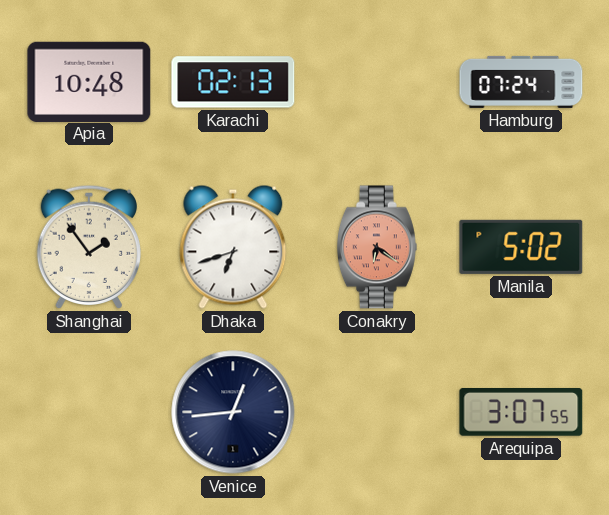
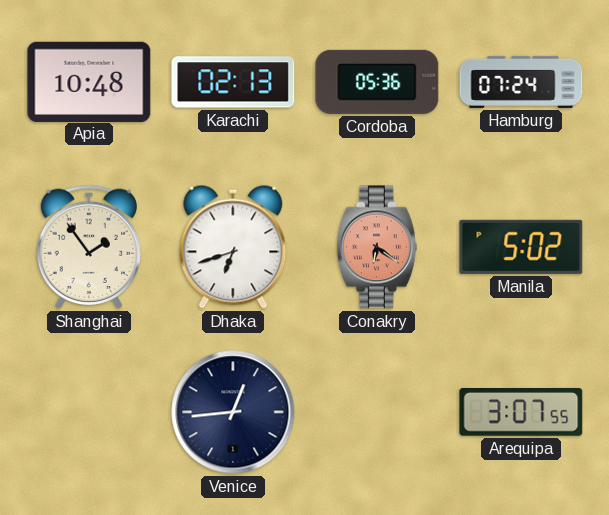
Cordoba: none -> 05:36 (377, 82)
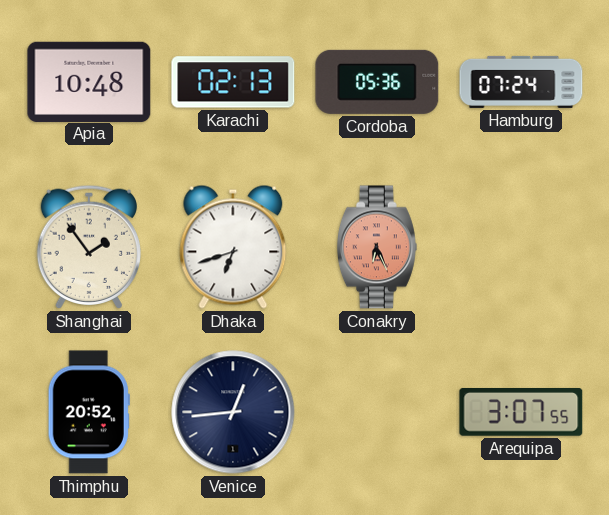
Conakry: 6:21 -> 6:26 (377, 247)
Manila: 5:02 -> none (521, 247)
Thimphu: none -> 20:52 (89, 412)
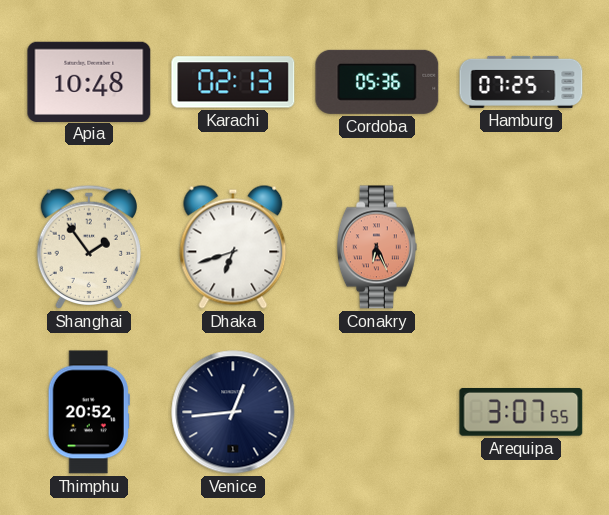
Hamburg: 07:24 -> 07:25 (521, 82)
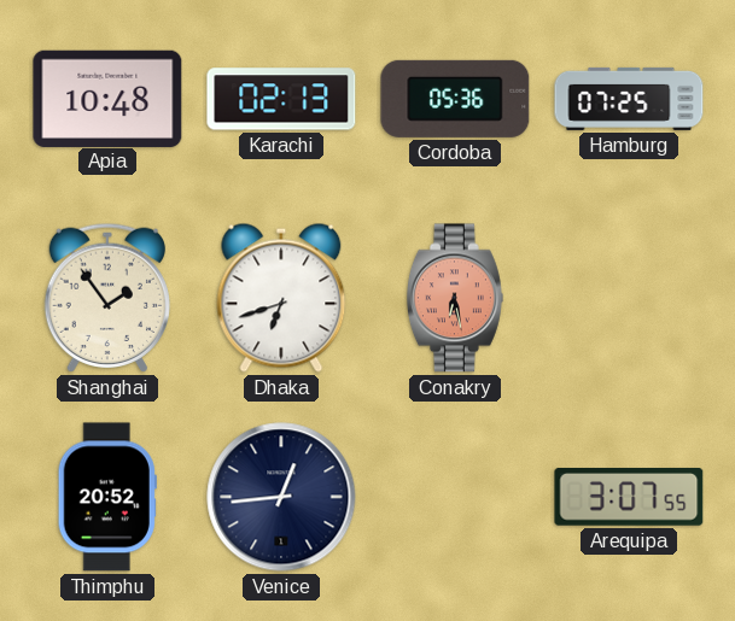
Conakry: 6:26 -> 6:28 (455, 298)
